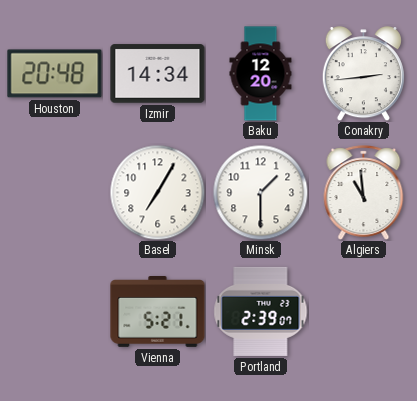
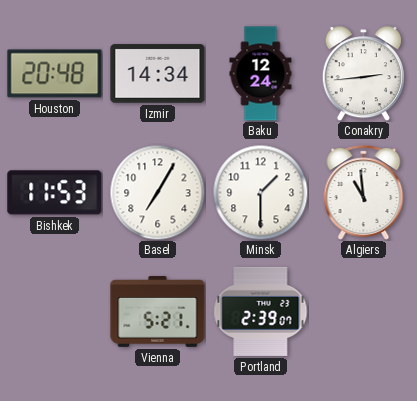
Baku: 12:20 -> 12:24 (261, 74)
Bishkek: none -> 11:53 (55, 193)
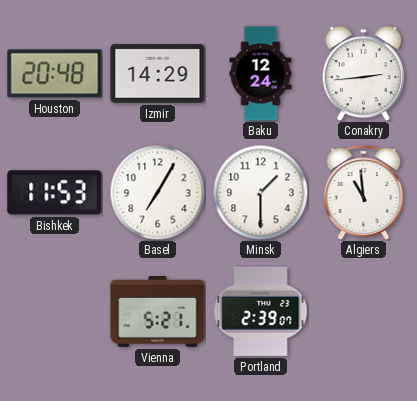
Izmir: 14:34 -> 14:29 (158, 74)
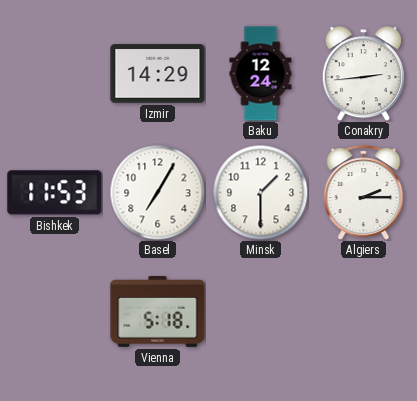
Houston: 20:48 -> none (55, 74)
Algiers: 10:59 -> 2:15 (364, 193)
Vienna: 5:21 -> 5:18 (158, 312)
Portland: 2:39 -> none (261, 311)
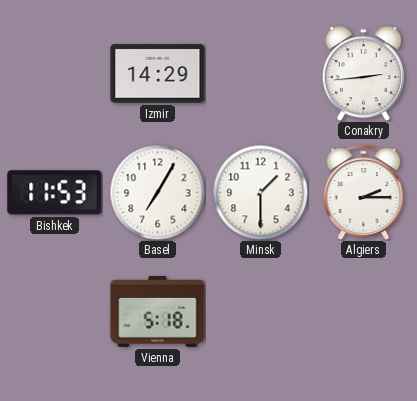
Baku: 12:24 -> none (261, 74)
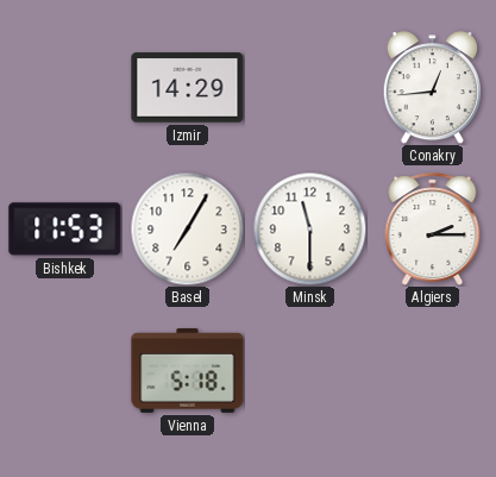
Conakry: 2:44 -> 12:44 (432, 88)
Minsk: 1:30 -> 11:30 (309, 228)
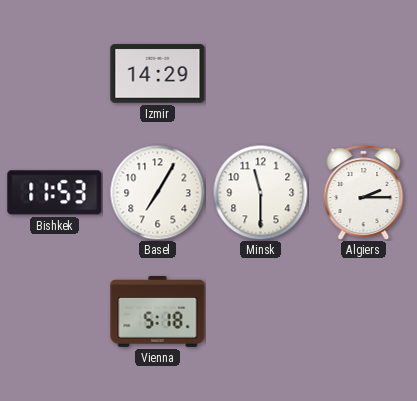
Conakry: 12:44 -> none (432, 88)
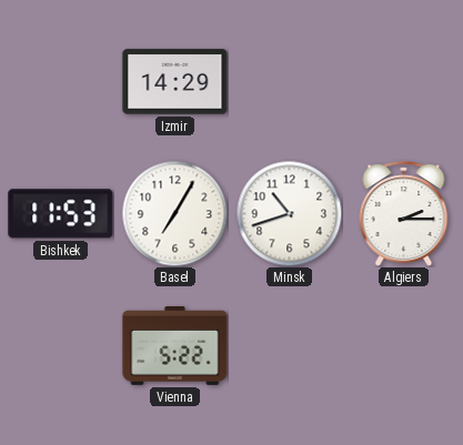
Minsk: 11:30 -> 10:42 (289, 213)
Vienna: 5:18 -> 5:22 (175, 346)
